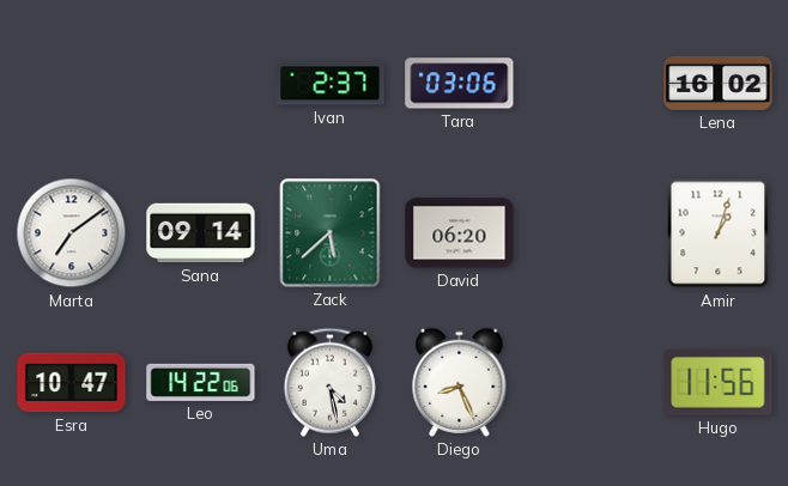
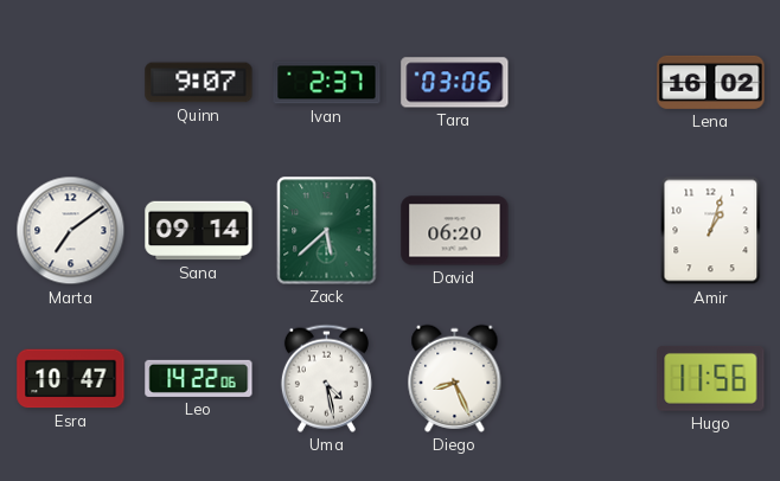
Quinn: none -> 9:07 (199, 83)
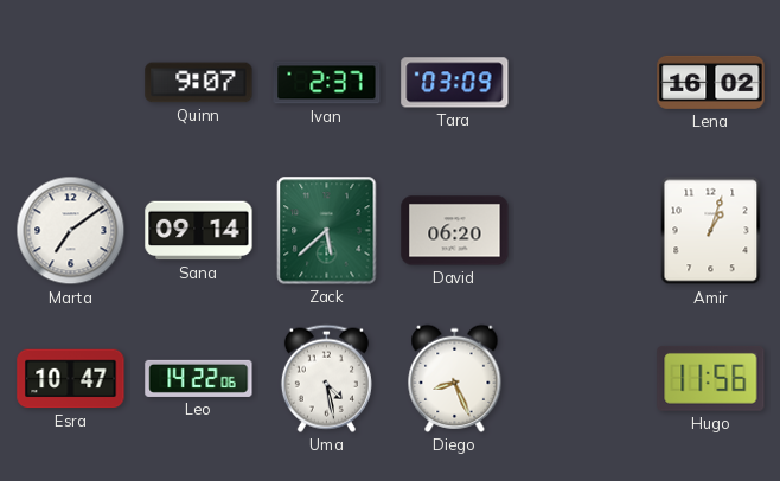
Tara: 03:06 -> 03:09 (455, 83)
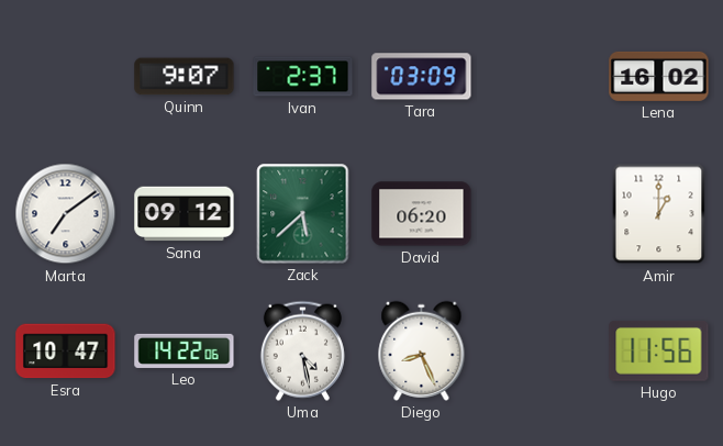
Sana: 09:14 -> 09:12 (185, 214)
Amir: 1:03 -> 1:00 (659, 214)
